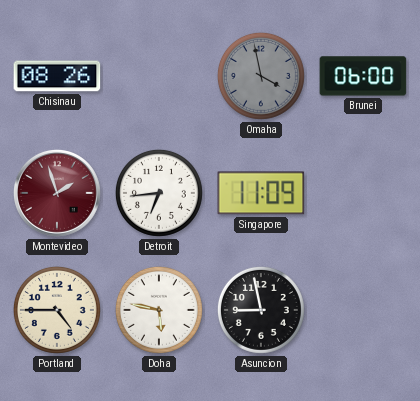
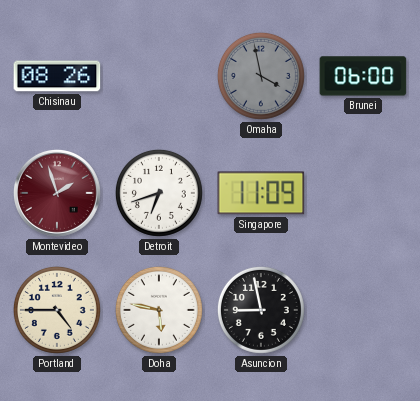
Detroit: 6:44 -> 6:42 (159, 193)
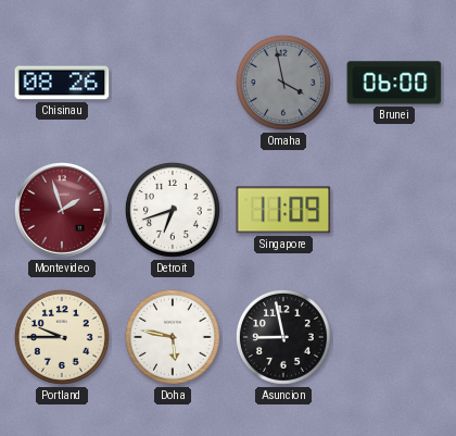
Portland: 4:45 -> 9:45 (62, 337)
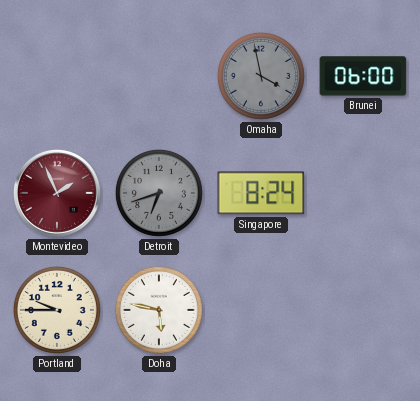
Chisinau: 08:26 -> none (62, 83)
Montevideo: 1:57 -> 1:56 (57, 193)
Detroit dial: white -> grey (159, 193)
Singapore: 11:09 -> 8:24 (261, 193)
Asuncion: 8:58 -> none (283, 337)
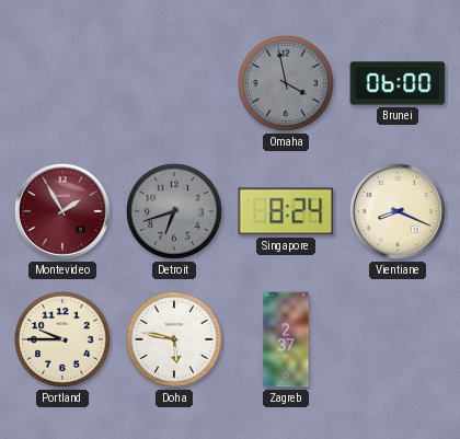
Montevideo: 1:56 -> 1:55 (62, 211)
Vientiane: none -> 8:19 (398, 211)
Zagreb: none -> 2:37 (286, 339)
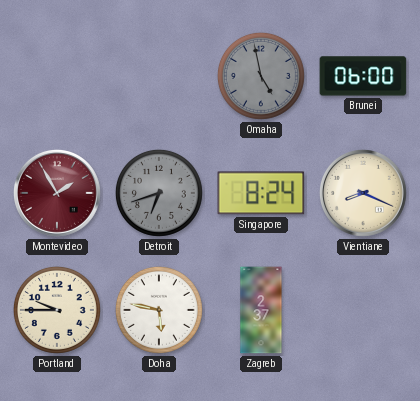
Omaha: 3:58 -> 4:58 (261, 76)
